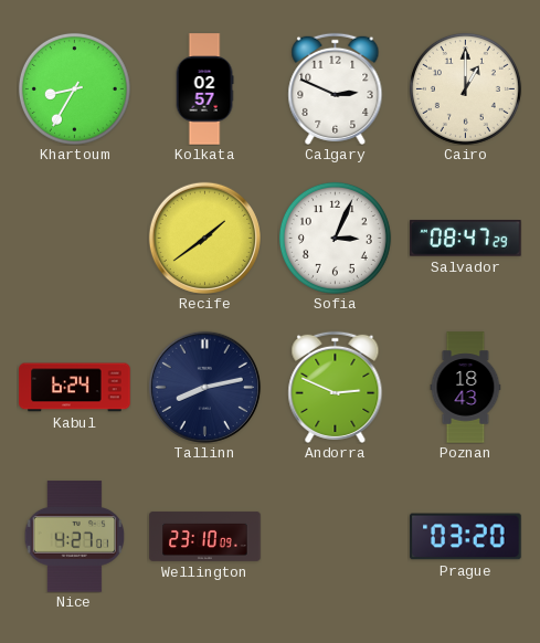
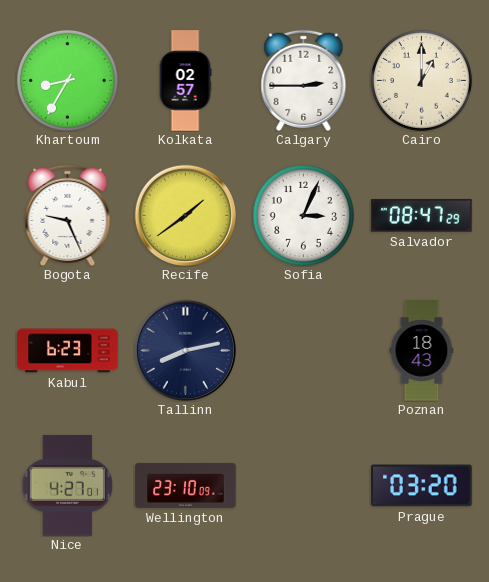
Calgary: 2:49 -> 2:45 (304, 80)
Bogota: none -> 9:26 (68, 215)
Kabul: 6:24 -> 6:23 (68, 351)
Andorra: 2:49 -> none (336, 387)
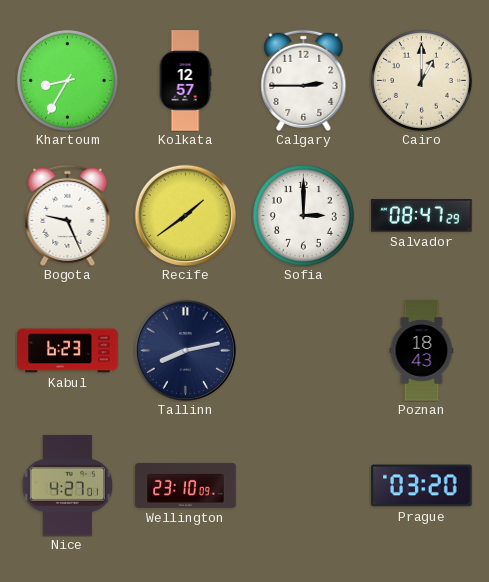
Kolkata: 02:57 -> 12:57 (185, 81)
Sofia: 3:04 -> 3:00 (303, 215)
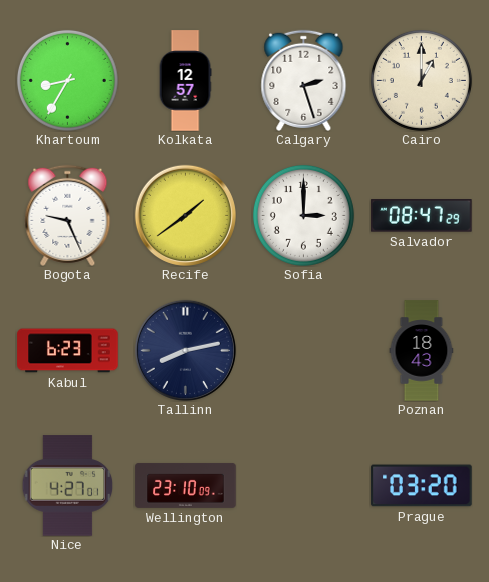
Calgary: 2:45 -> 2:27 (304, 80)
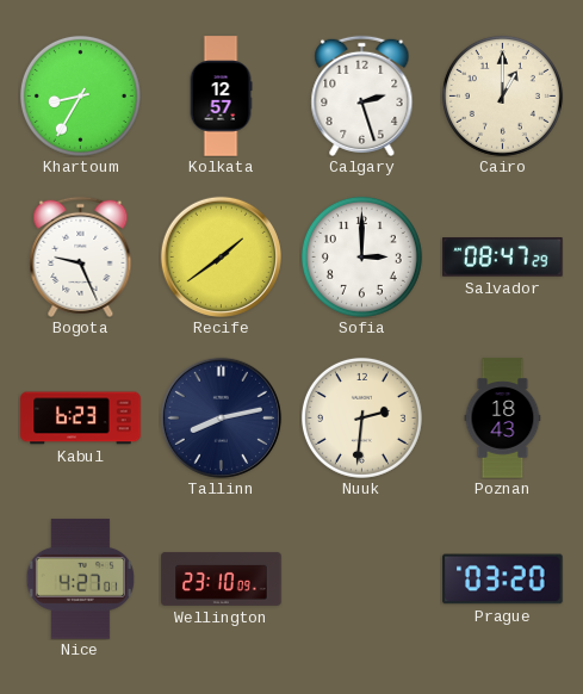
Nuuk: none -> 2:31 (361, 417)
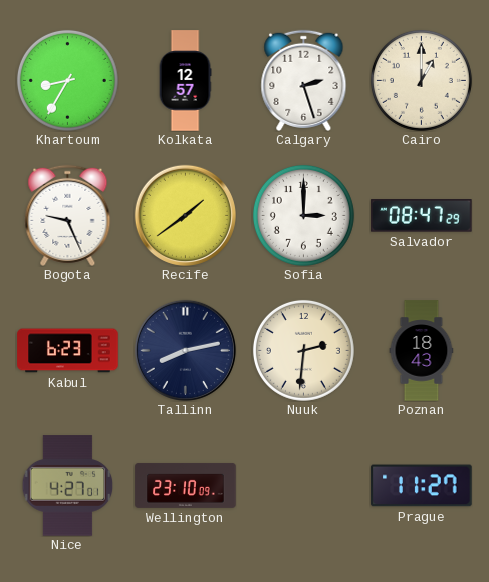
Prague: 03:20 -> 11:27 (422, 486)
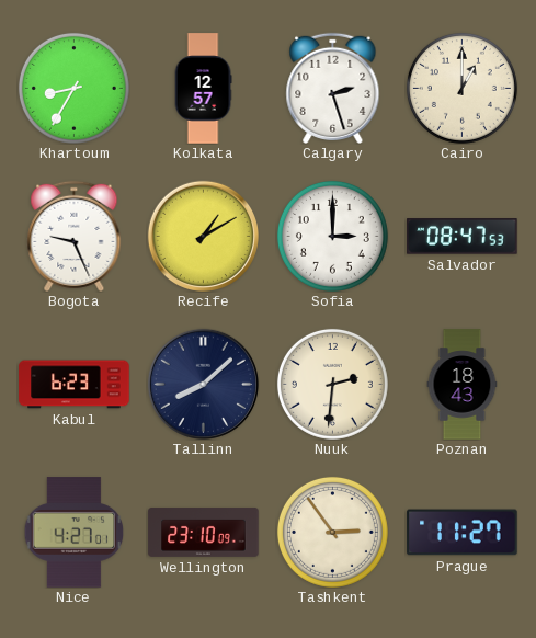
Recife: 1:39 -> 1:10 (203, 236)
Salvador: 08:47:29 -> 08:47:53 (463, 237)
Tallinn: 8:13 -> 8:08 (203, 384)
Tashkent: none -> 2:54 (332, 532)
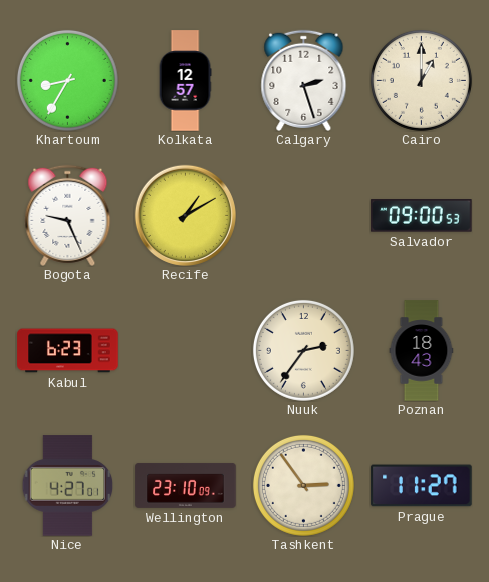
Sofia: 3:00 -> none (332, 236)
Salvador: 08:47 -> 09:00 (422, 216)
Tallinn: 8:08 -> none (203, 384)
Nuuk: 2:31 -> 2:36 (303, 350)
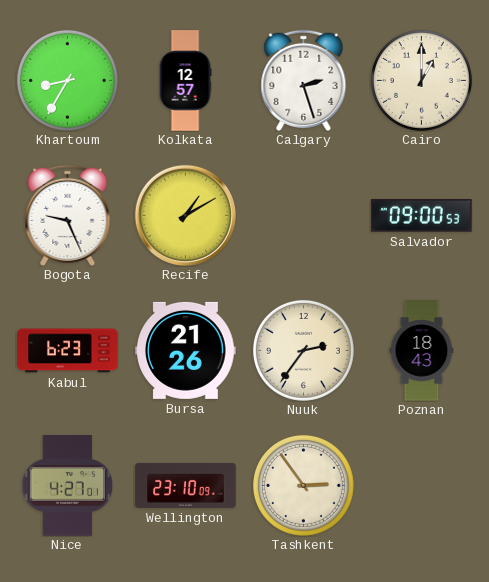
Bursa: none -> 21:26 (186, 350)
Prague: 11:27 -> none (422, 486)
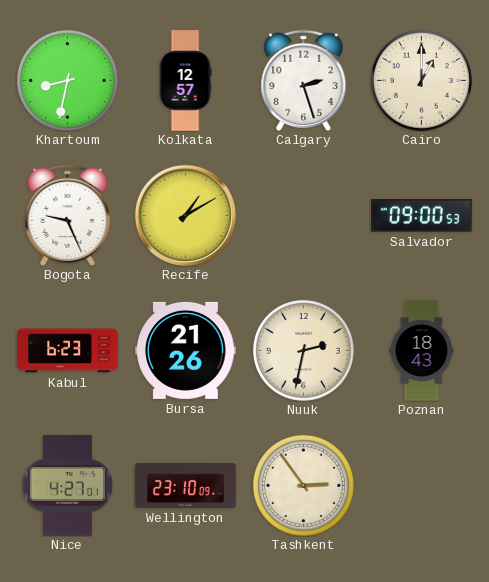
Khartoum: 8:35 -> 8:32 (67, 80)
Nuuk: 2:36 -> 2:32 (303, 350)
